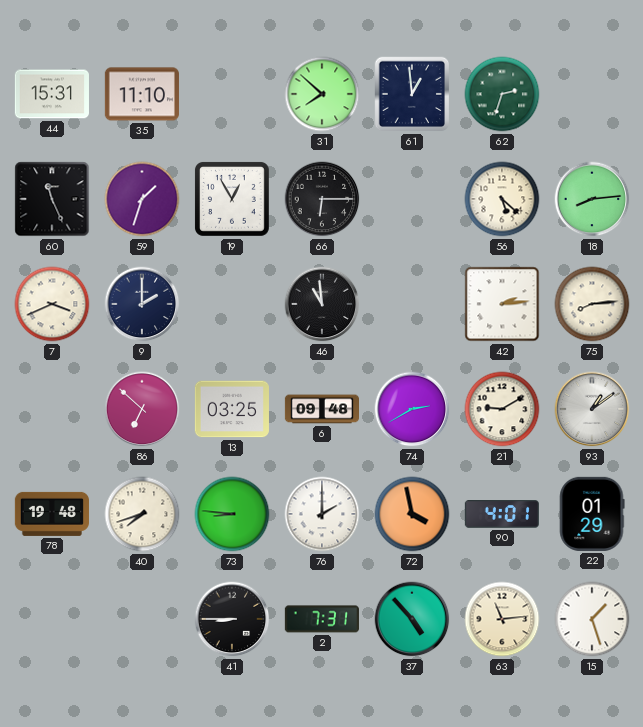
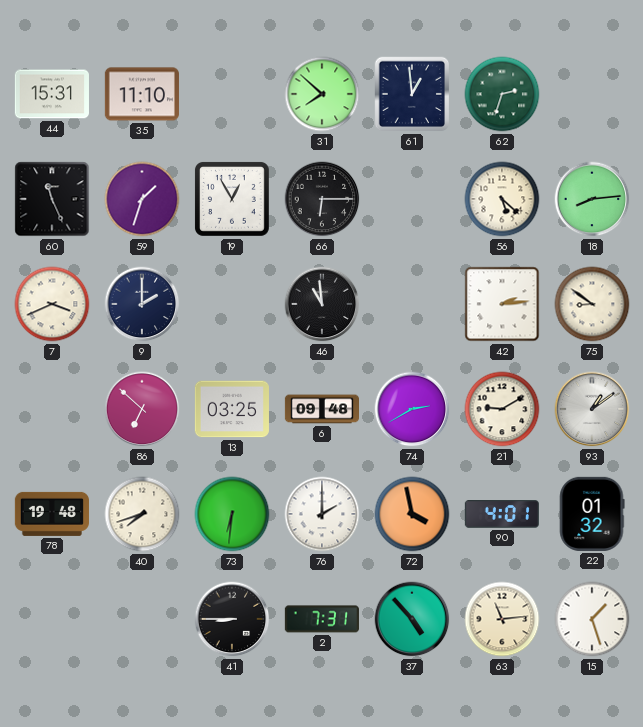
75: 8:14 -> 8:51 (592, 304)
73: 8:46 -> 6:31 (232, 514)
22: 01:29 -> 01:32 (592, 514)
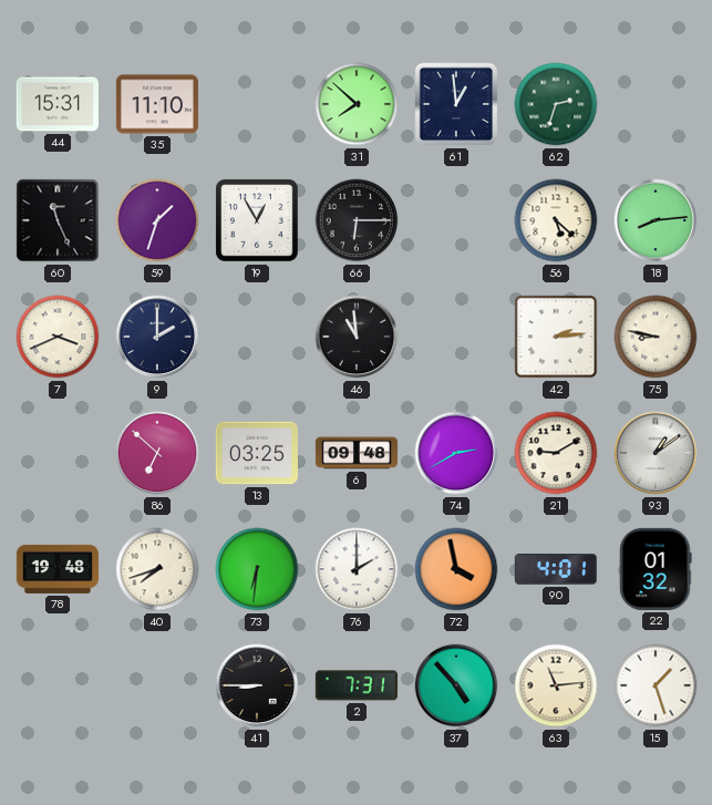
75: 8:51 -> 8:47 (656, 337)
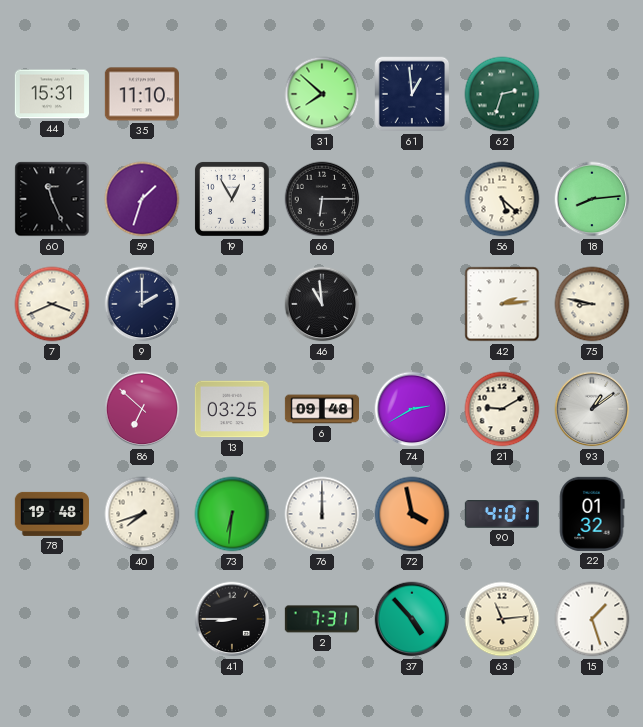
76: 2:00 -> 12:00 (322, 514)
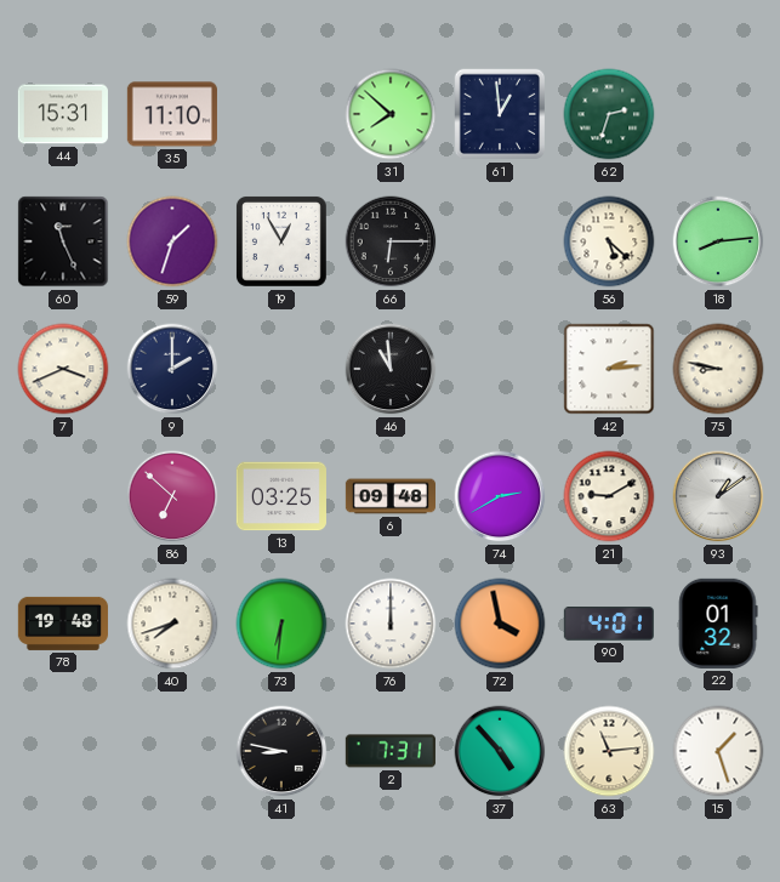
41: 8:45 -> 8:47 (281, 751)
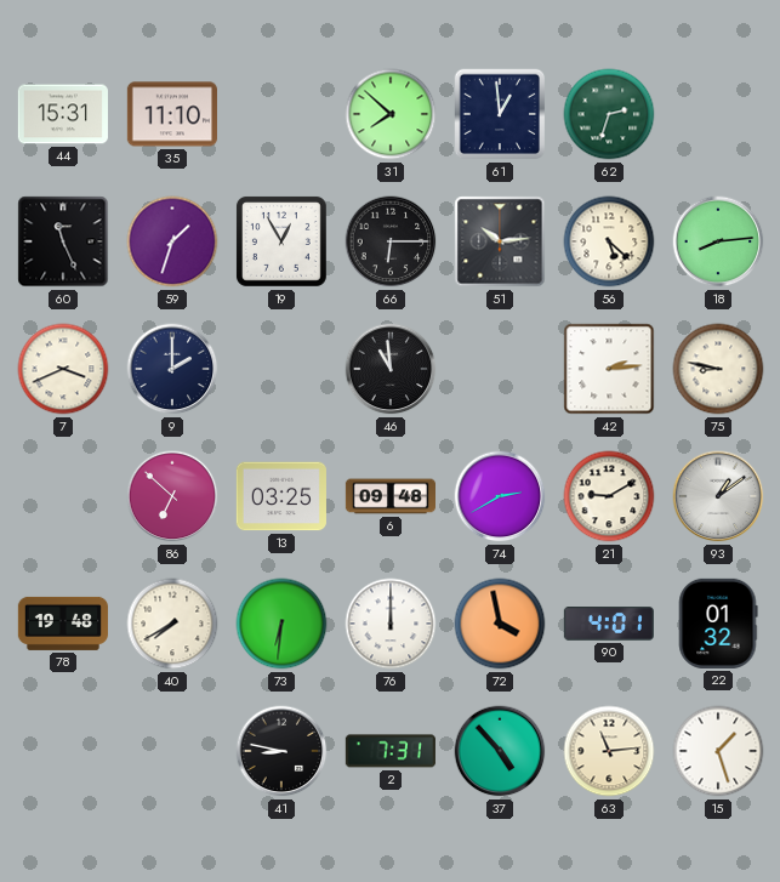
51: none -> 10:14 (500, 241)
40: 7:42 -> 7:40 (172, 624)
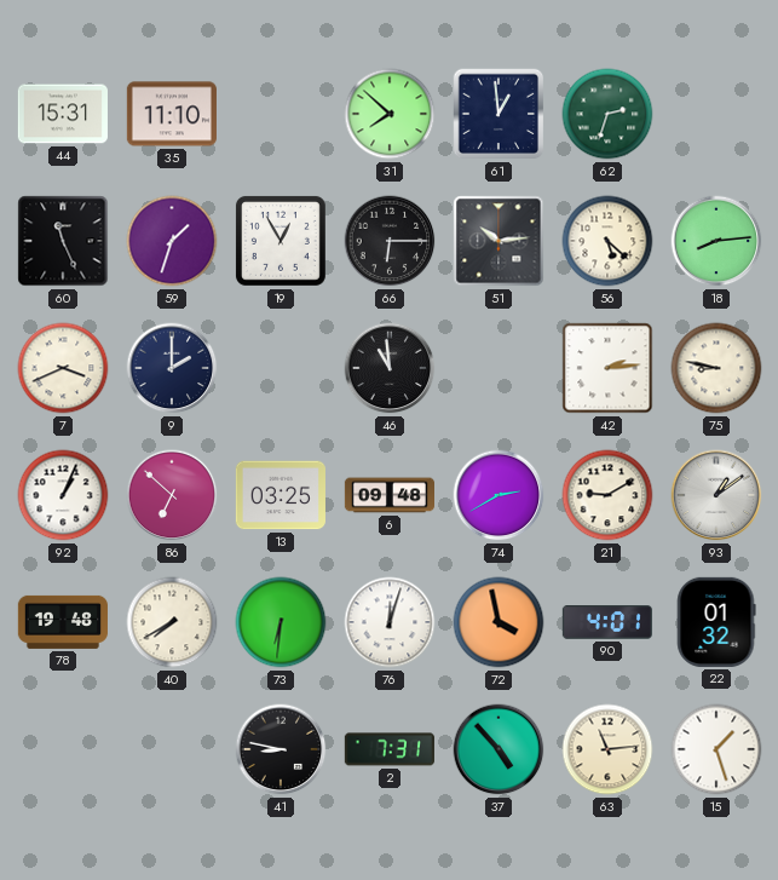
92: none -> 1:04 (63, 495)
76: 12:00 -> 12:03 (390, 622)
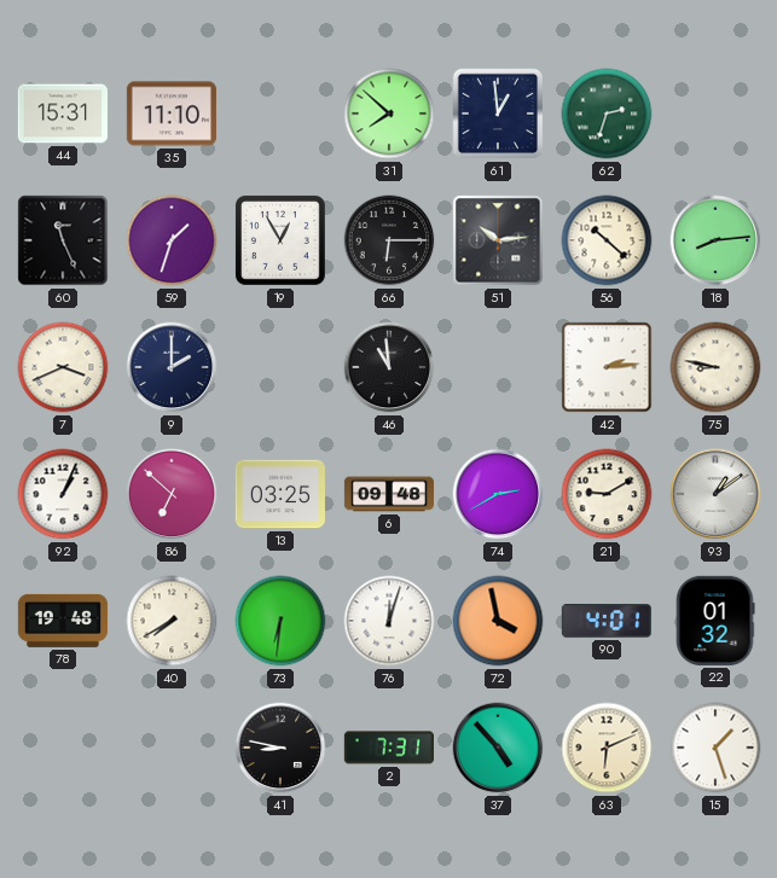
56: 5:22 -> 10:22 (607, 240)
63: 11:14 -> 6:11 (607, 748)
